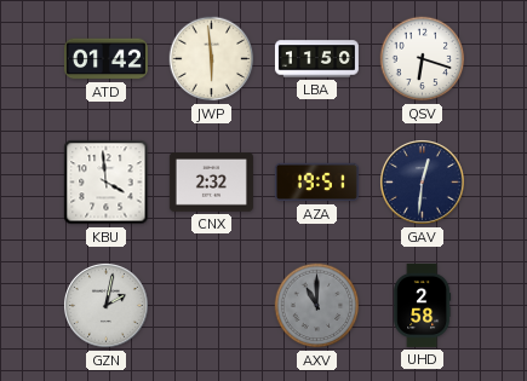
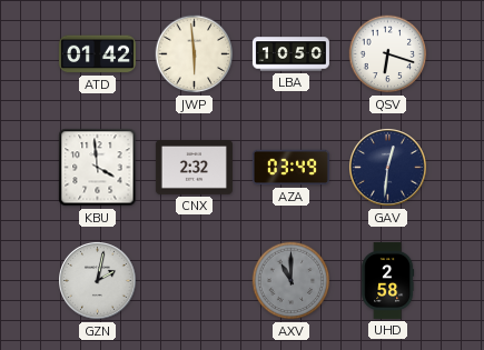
LBA: 11:50 -> 10:50 (290, 54)
AZA: 19:51 -> 03:49 (290, 168)
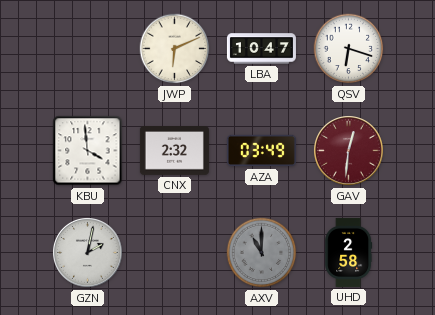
ATD: 01:42 -> none (97, 54)
JWP: 5:59 -> 6:11 (175, 49)
LBA: 10:50 -> 10:47 (261, 49)
GAV dial: navy -> burgundy (349, 151)
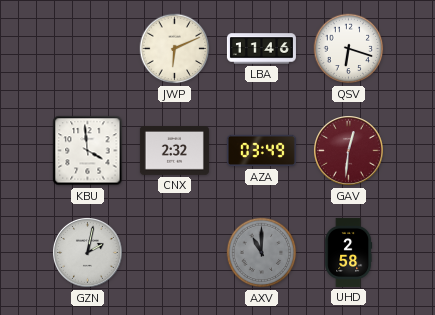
LBA: 10:47 -> 11:46 (261, 49)
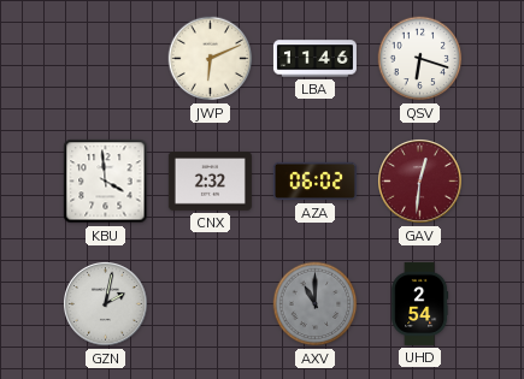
AZA: 03:49 -> 06:02 (314, 182)
UHD: 2:58 -> 2:54 (420, 303)
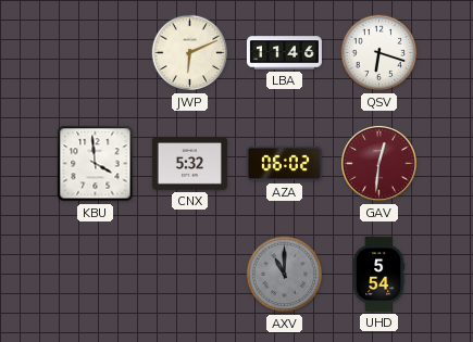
CNX: 2:32 -> 5:32 (189, 164)
GZN: 2:02 -> none (106, 304)
UHD: 2:54 -> 5:54 (379, 274)
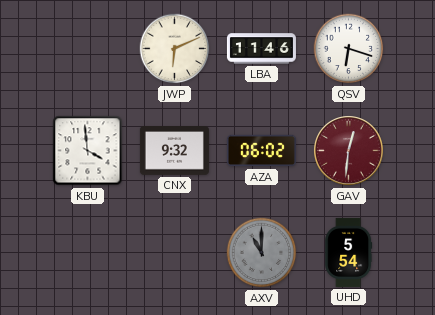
CNX: 5:32 -> 9:32 (174, 151)
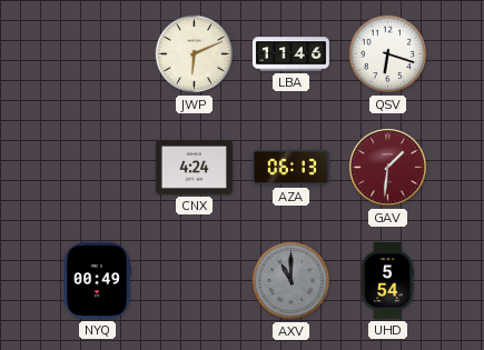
KBU: 3:59 -> none (88, 151)
CNX: 9:32 -> 4:24 (194, 168)
AZA: 06:02 -> 06:13 (290, 168)
GAV: 12:31 -> 1:31 (388, 168)
NYQ: none -> 00:49 (97, 280)
